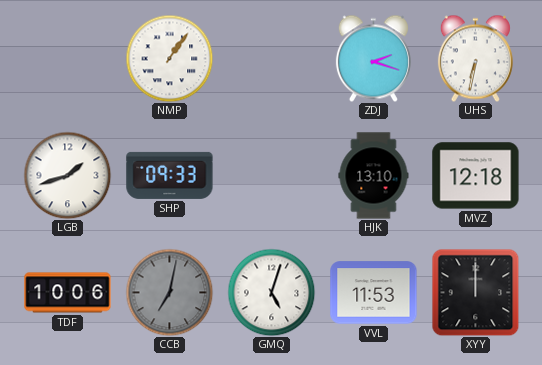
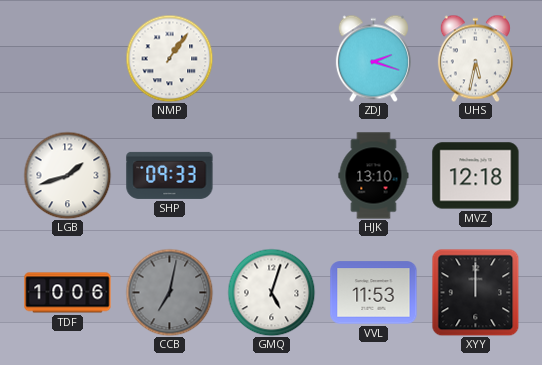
UHS: 6:32 -> 5:32 (475, 58)
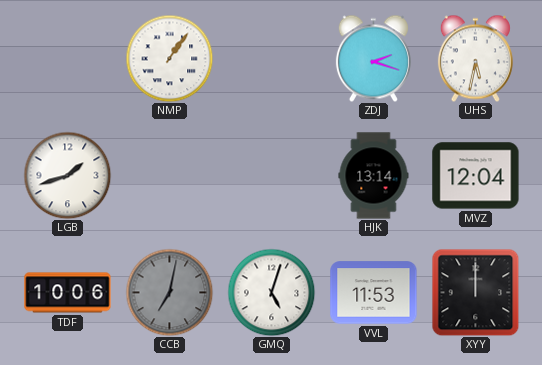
SHP: 09:33 -> none (170, 175)
HJK: 13:10 -> 13:14 (374, 176)
MVZ: 12:18 -> 12:04 (476, 176)
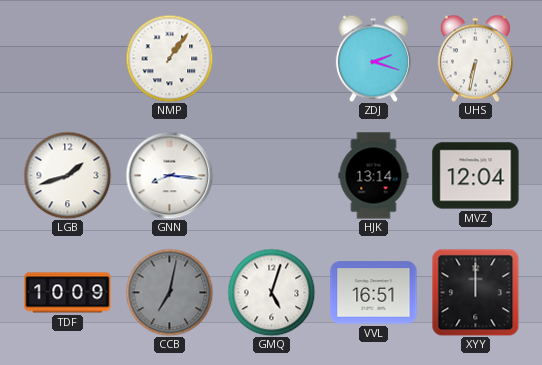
UHS: 5:32 -> 6:32 (475, 58)
GNN: none -> 8:16 (169, 175)
TDF: 10:06 -> 10:09 (68, 293)
VVL: 11:53 -> 16:51 (374, 293)
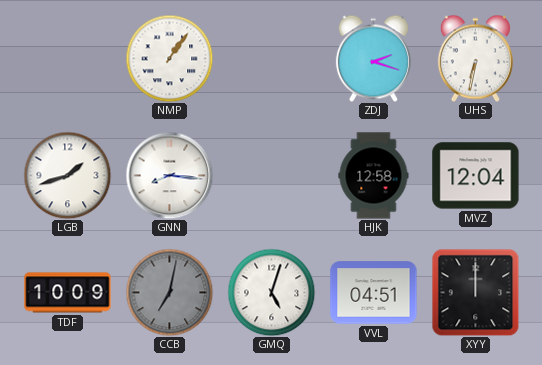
HJK: 13:14 -> 12:58 (374, 176)
VVL: 16:51 -> 04:51 (374, 293)
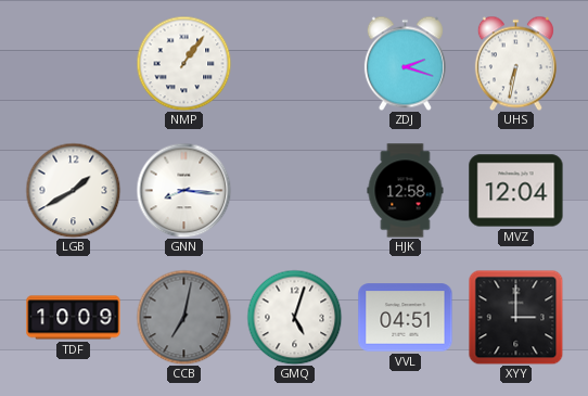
LGB: 1:42 -> 1:40 (73, 190)
XYY: 12:00 -> 3:00 (515, 317)
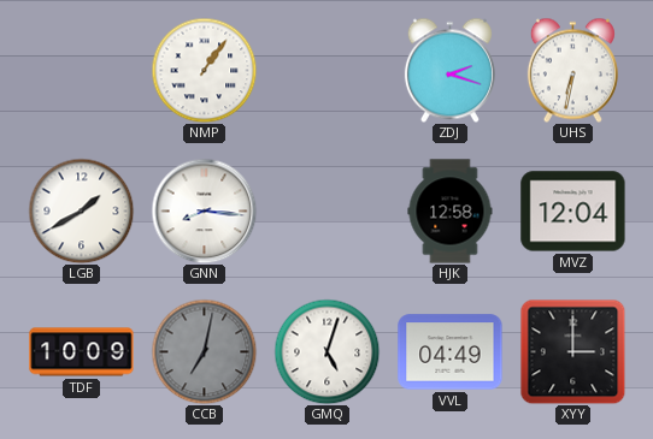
VVL: 04:51 -> 04:49 (451, 352)
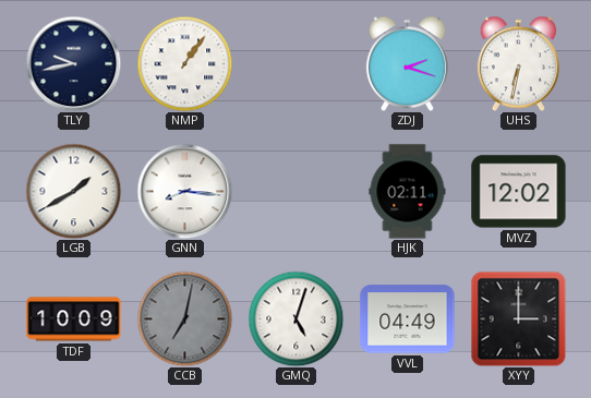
TLY: none -> 9:43 (73, 63)
HJK: 12:58 -> 02:11 (408, 192)
MVZ: 12:04 -> 12:02 (519, 192)
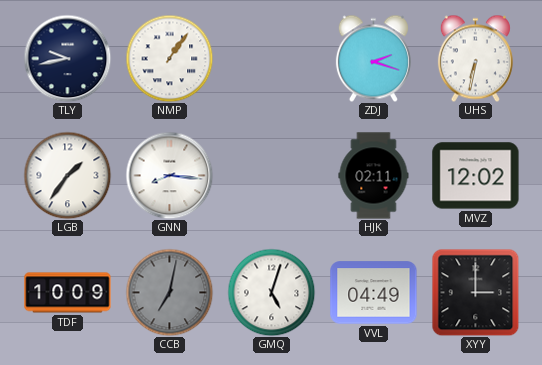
LGB: 1:40 -> 1:36 (67, 175)
